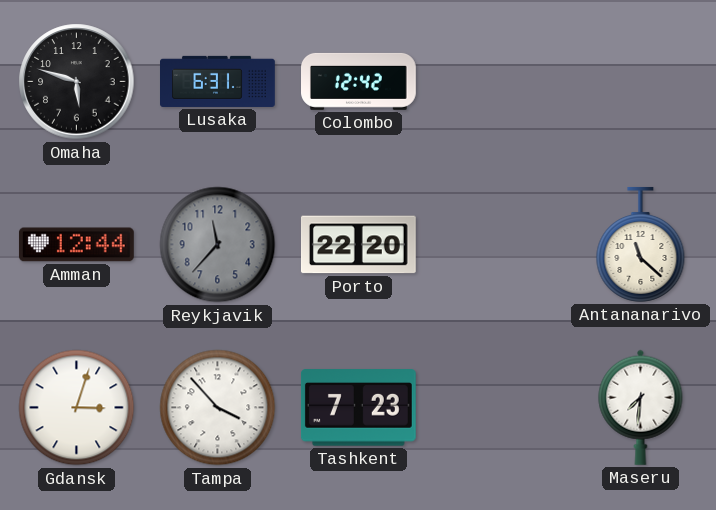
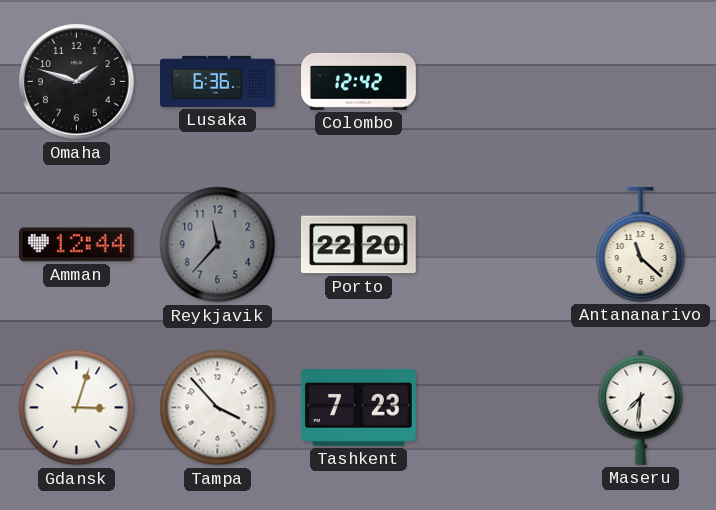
Omaha: 5:48 -> 1:48 (77, 82)
Lusaka: 6:31 -> 6:36 (218, 81)
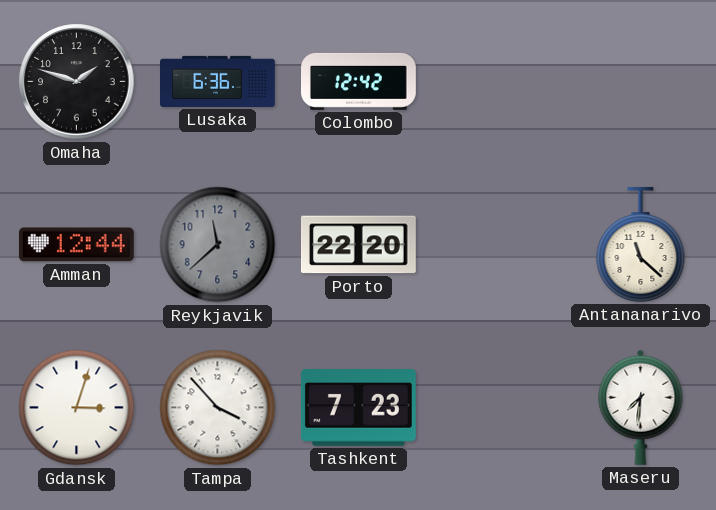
Reykjavik: 11:37 -> 11:38 (218, 245)
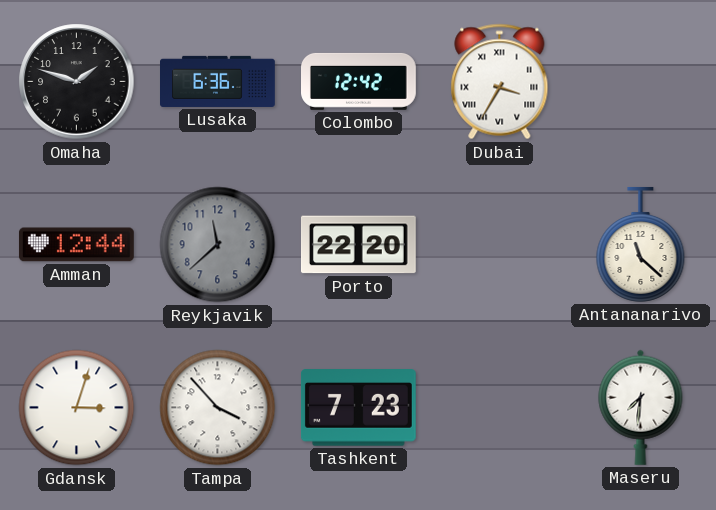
Dubai: none -> 3:35 (500, 82)
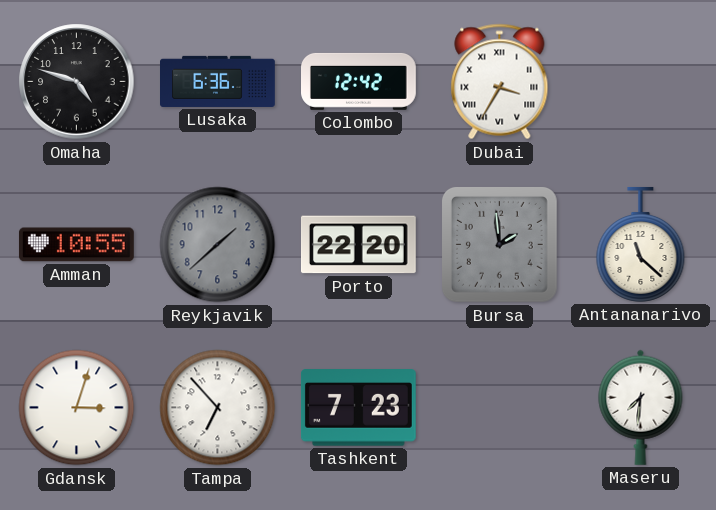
Omaha: 1:48 -> 4:48 (77, 82)
Amman: 12:44 -> 10:55 (76, 245)
Reykjavik: 11:38 -> 1:38 (218, 245)
Bursa: none -> 1:59 (499, 244)
Tampa: 3:53 -> 6:53 (218, 408)
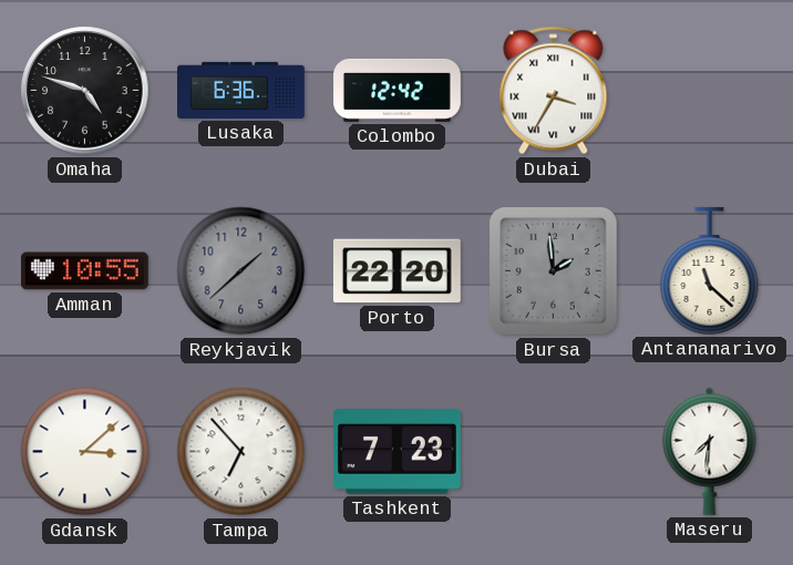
Gdansk: 3:03 -> 3:08 (85, 452)
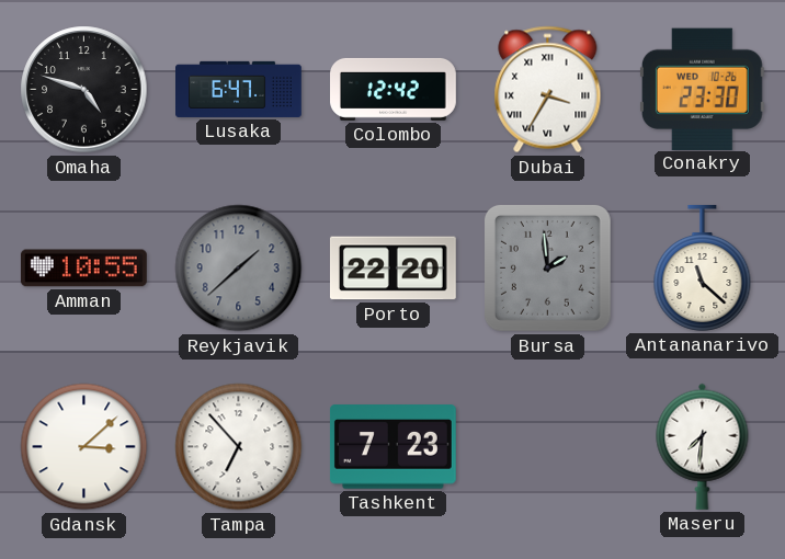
Lusaka: 6:36 -> 6:47 (239, 89)
Conakry: none -> 23:30 (702, 89)
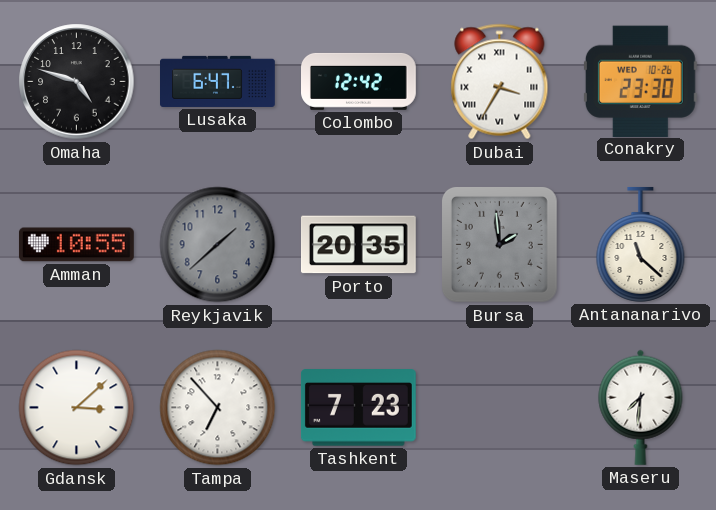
Porto: 22:20 -> 20:35 (358, 245)
